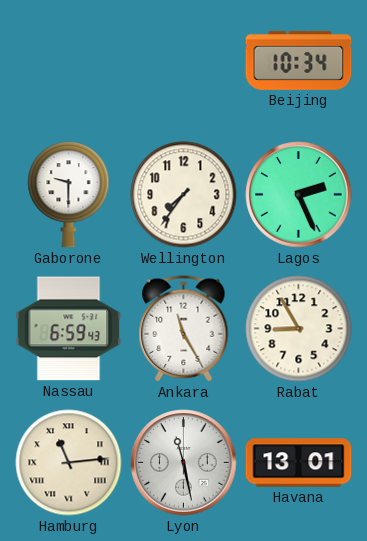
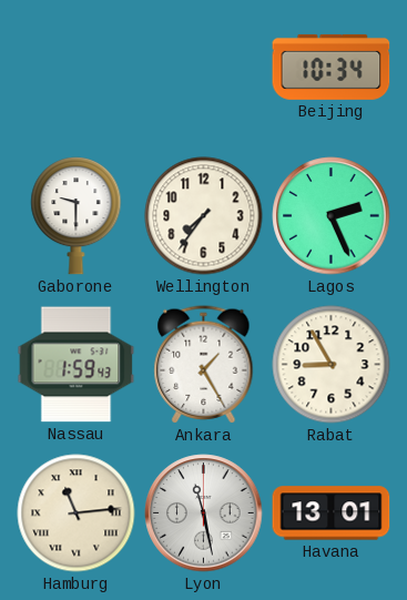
Nassau: 6:59 -> 1:59 (77, 365)
Ankara: 11:25 -> 1:25 (204, 365)
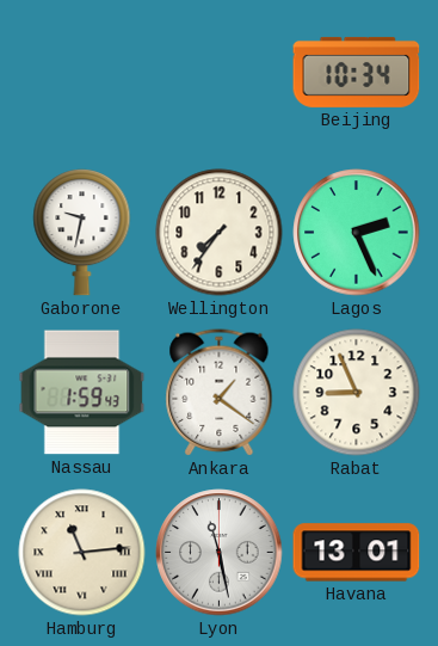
Gaborone: 9:30 -> 9:32 (82, 233)
Ankara: 1:25 -> 1:21 (220, 393)
Rabat: 8:55 -> 8:56 (357, 393)
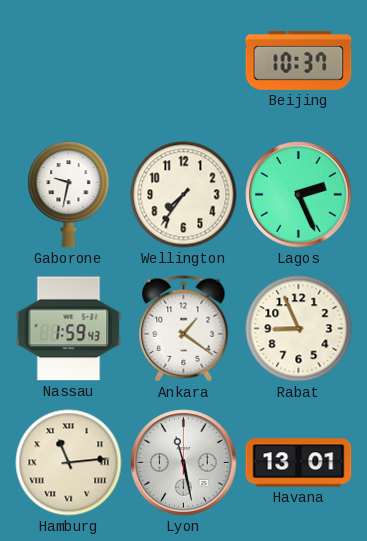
Beijing: 10:34 -> 10:37 (299, 60)
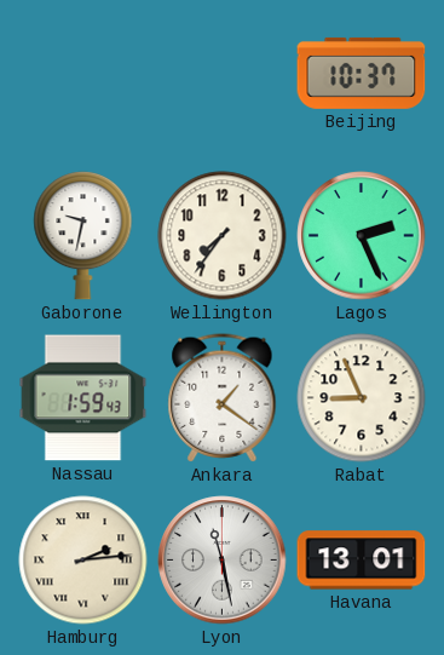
Hamburg: 11:14 -> 2:14 (83, 561)
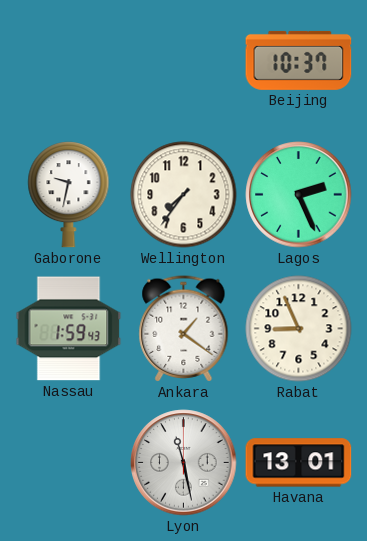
Hamburg: 2:14 -> none (83, 561)
